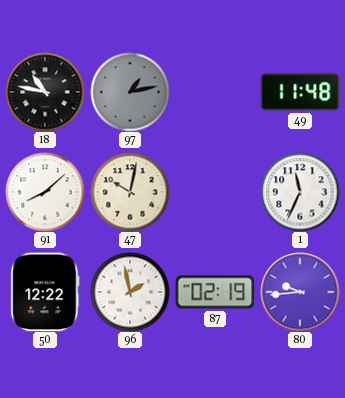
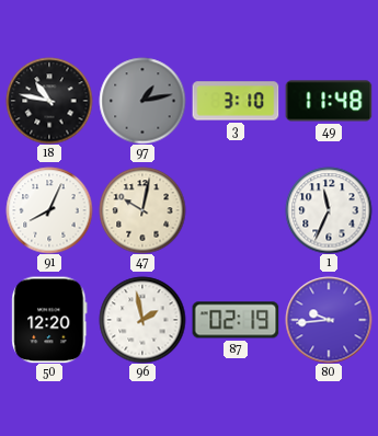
3: none -> 3:10 (236, 101)
91: 8:08 -> 8:04 (49, 210)
50: 12:22 -> 12:20 (49, 320)
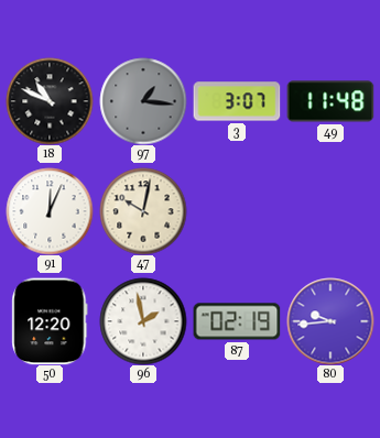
18: 10:47 -> 10:49 (50, 101)
97: 1:13 -> 1:16 (143, 101)
3: 3:10 -> 3:07 (237, 101)
91: 8:04 -> 12:04 (50, 211)
1: 11:34 -> none (329, 210)
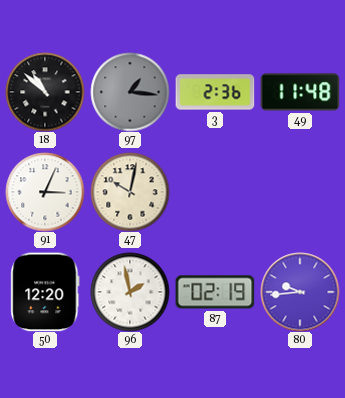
18: 10:49 -> 10:52 (45, 92)
3: 3:07 -> 2:36 (215, 92)
91: 12:04 -> 3:04 (45, 192)
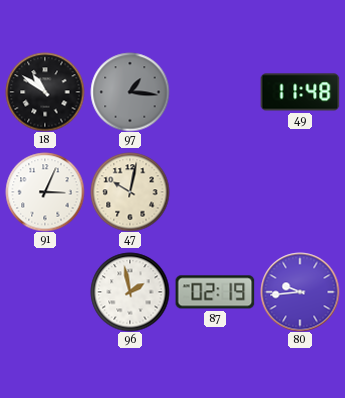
18: 10:52 -> 10:51 (45, 92)
3: 2:36 -> none (215, 92)
50: 12:20 -> none (45, 292)
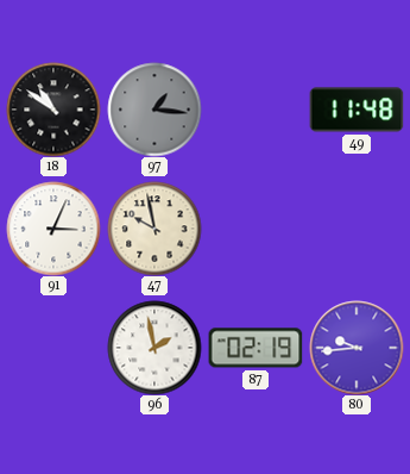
47: 10:02 -> 9:58 (154, 229)
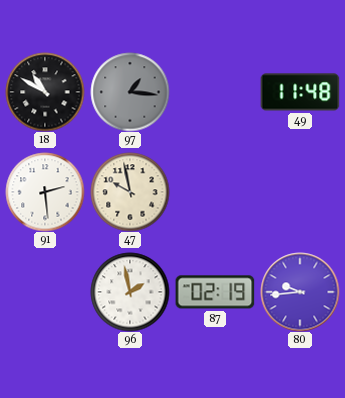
18: 10:51 -> 10:50 (45, 92)
91: 3:04 -> 2:29 (45, 192)
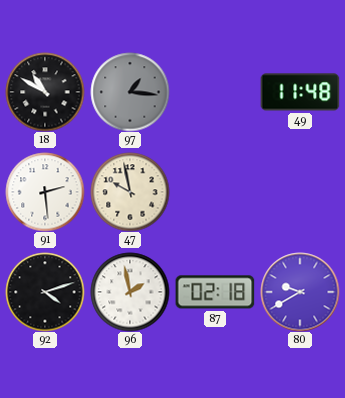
92: none -> 4:12 (45, 292)
87: 02:19 -> 02:18 (215, 292)
80: 9:44 -> 9:40 (300, 292)
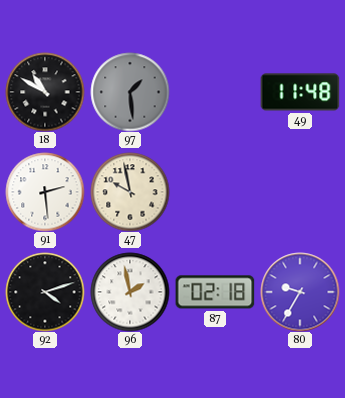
97: 1:16 -> 1:29 (130, 92)
80: 9:40 -> 9:35 (300, 292)
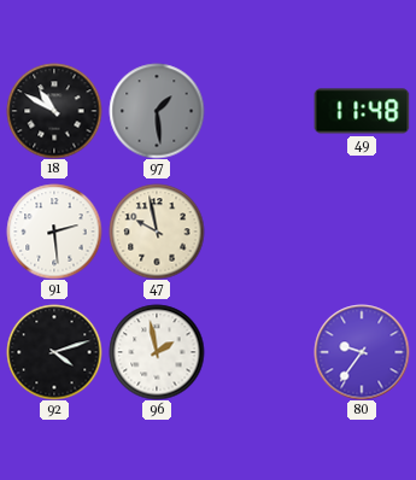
87: 02:18 -> none (215, 292)
80: 9:35 -> 9:36 (362, 352)
